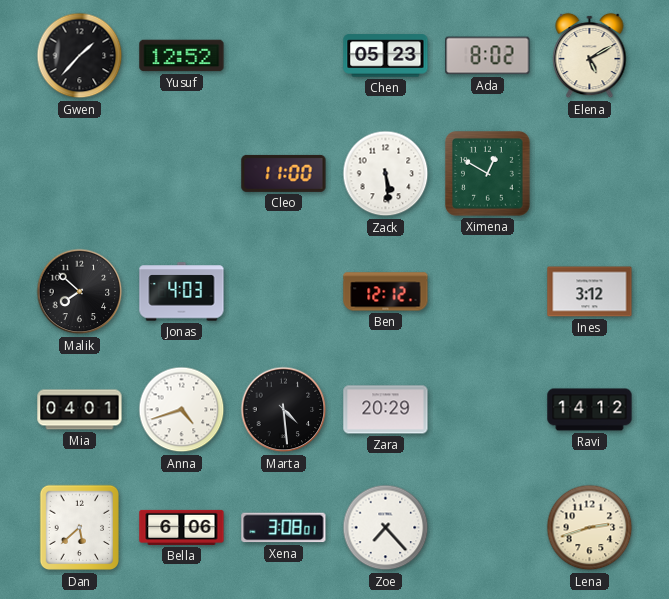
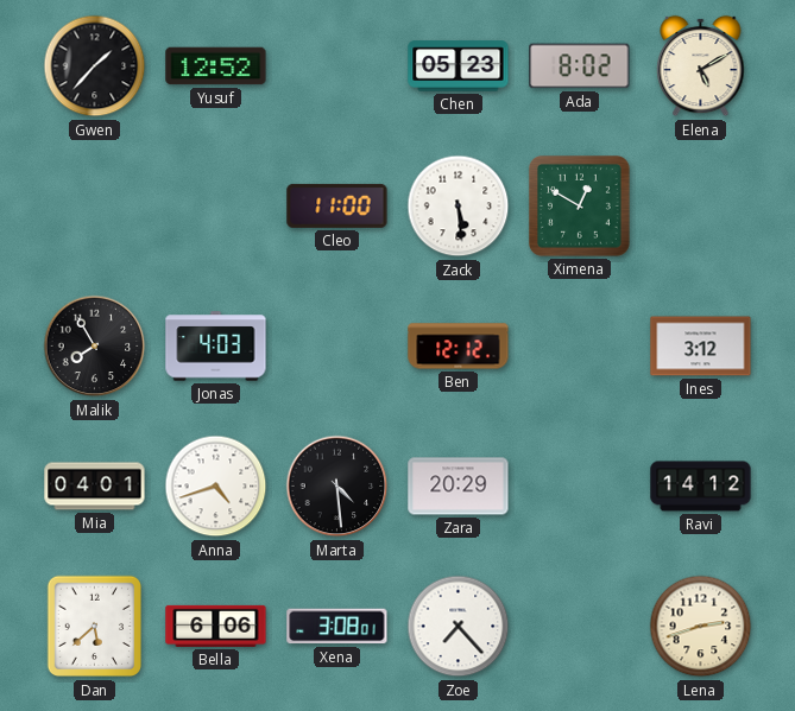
Malik: 7:52 -> 7:55 (95, 347)
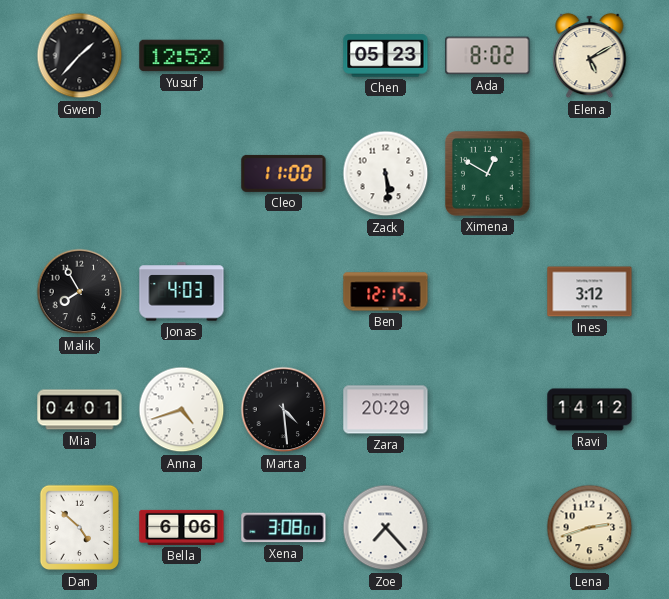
Ben: 12:12 -> 12:15 (386, 292)
Dan: 5:38 -> 4:52 (79, 528)
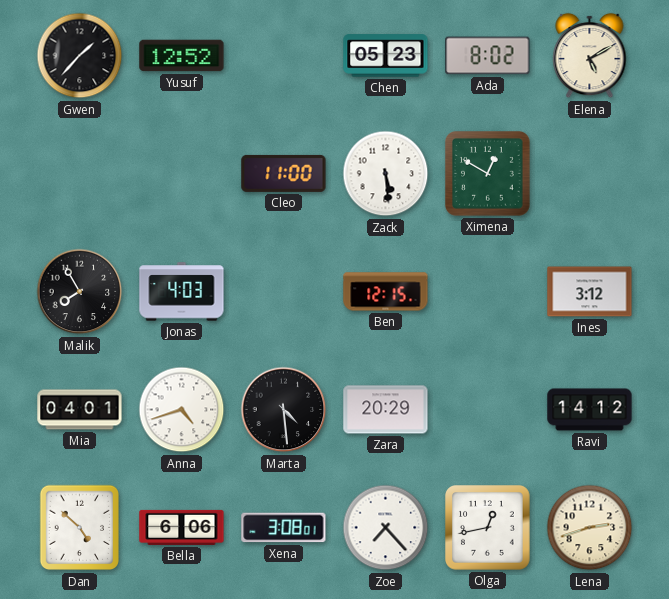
Olga: none -> 12:43 (488, 528)
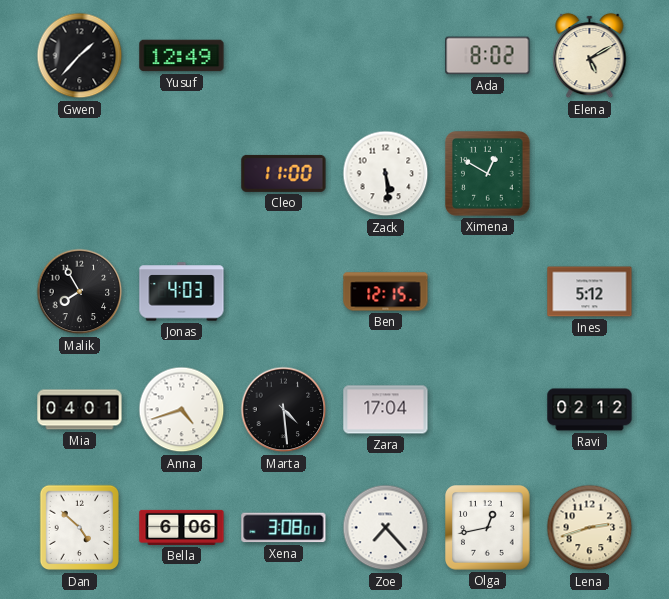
Yusuf: 12:52 -> 12:49 (182, 56)
Chen: 05:23 -> none (386, 56)
Ines: 3:12 -> 5:12 (590, 292)
Zara: 20:29 -> 17:04 (386, 410)
Ravi: 14:12 -> 02:12 (590, 410)
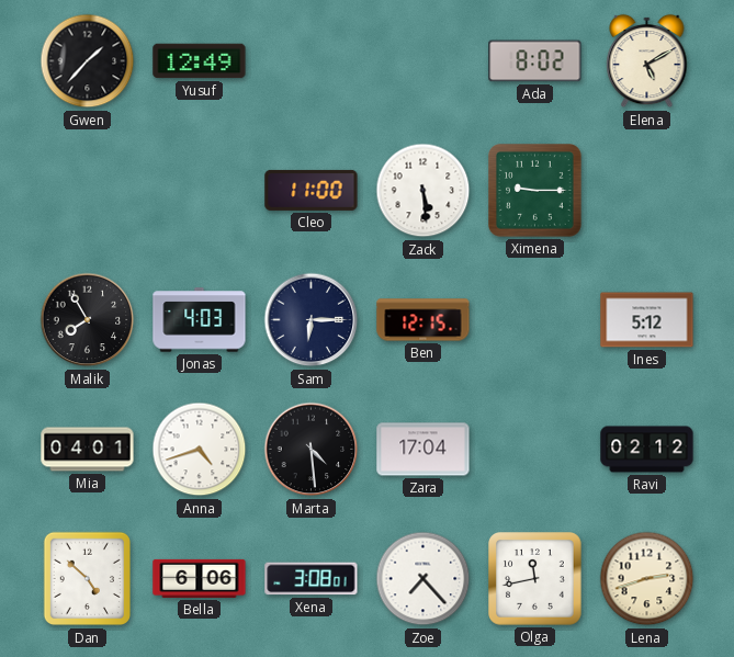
Ximena: 12:50 -> 9:15 (535, 191)
Sam: none -> 6:15 (312, 320)
Olga: 12:43 -> 11:43 (535, 579)
